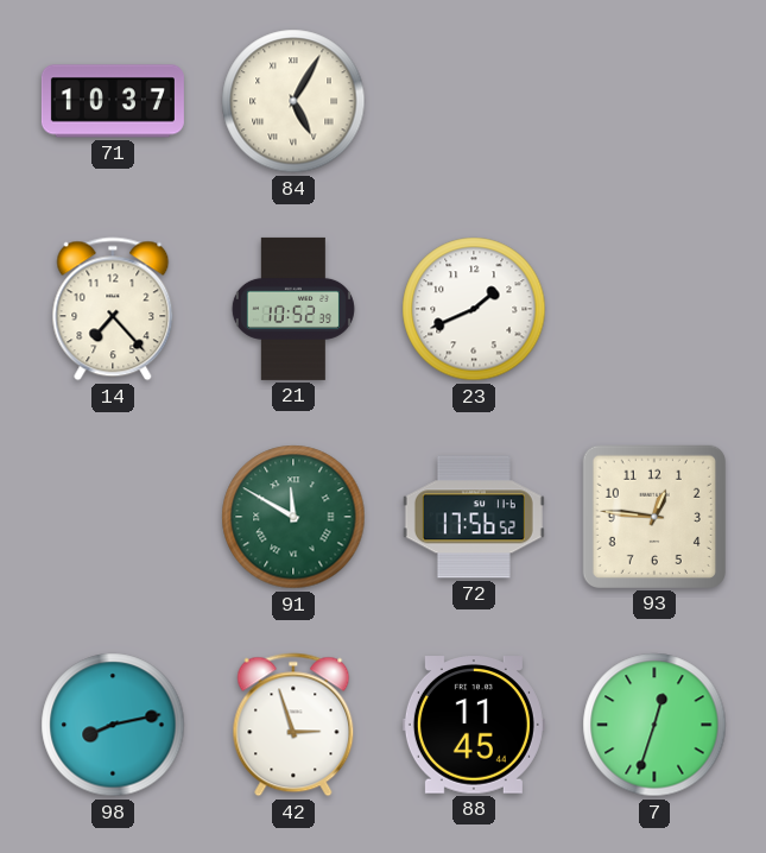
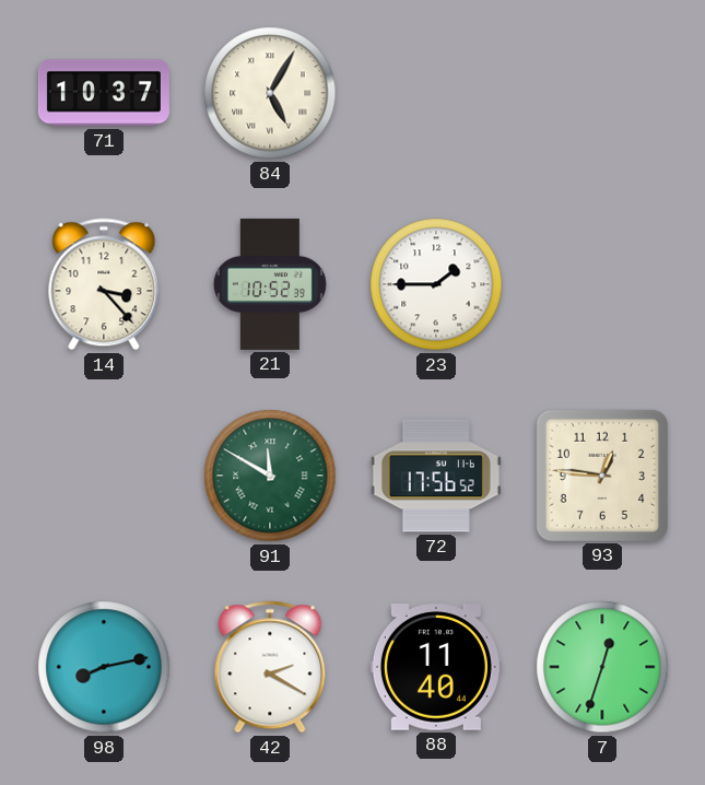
14: 7:23 -> 3:23 (104, 284)
23: 1:41 -> 1:45 (436, 284)
42: 2:57 -> 2:20 (270, 667)
88: 11:45 -> 11:40 (436, 667)
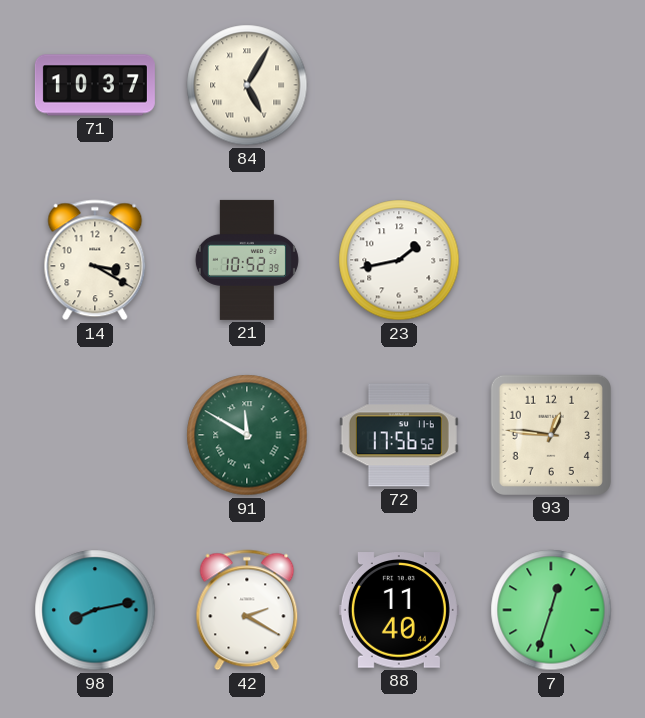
14: 3:23 -> 3:20 (95, 260)
23: 1:45 -> 1:43 (399, 260)
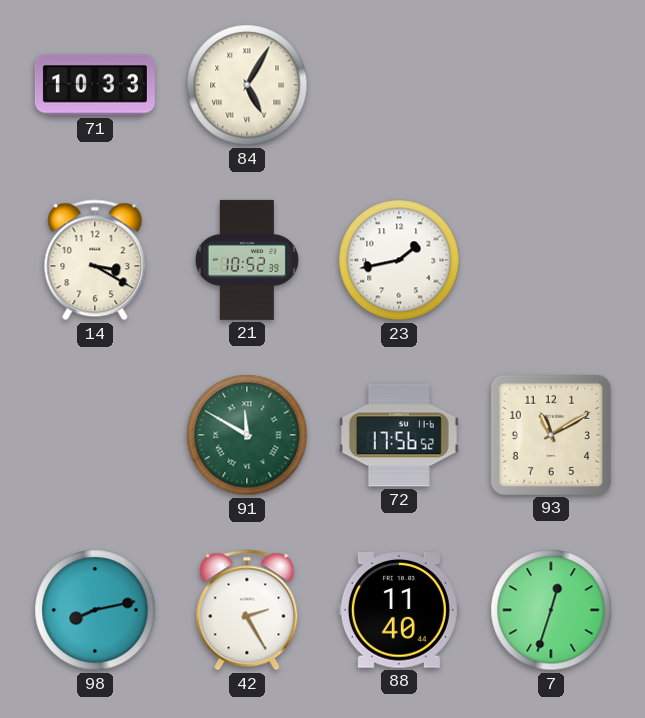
71: 10:37 -> 10:33 (95, 85)
93: 12:46 -> 11:10 (551, 435)
42: 2:20 -> 2:25 (247, 610)
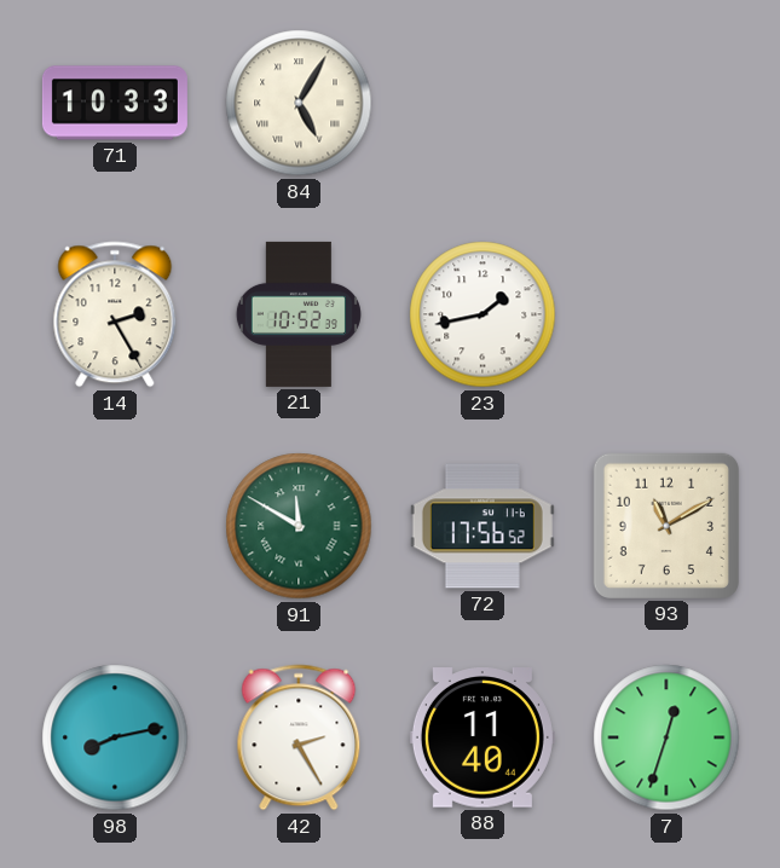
14: 3:20 -> 2:25 (115, 314)
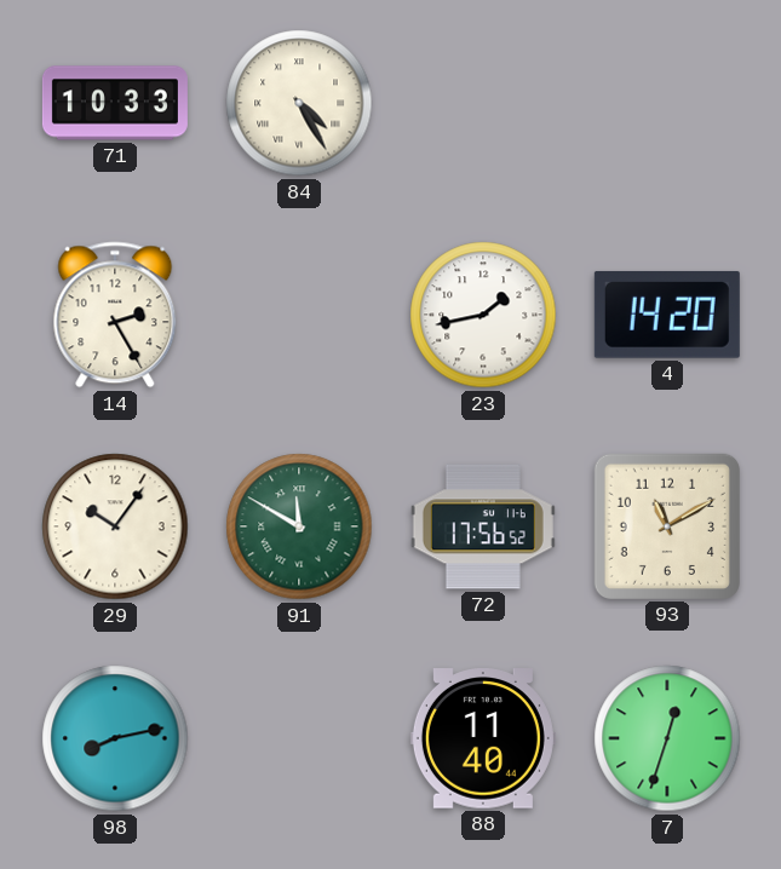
84: 5:05 -> 4:25 (299, 103)
21: 10:52 -> none (299, 314)
4: none -> 14:20 (667, 315)
29: none -> 10:06 (115, 526)
42: 2:25 -> none (299, 737)
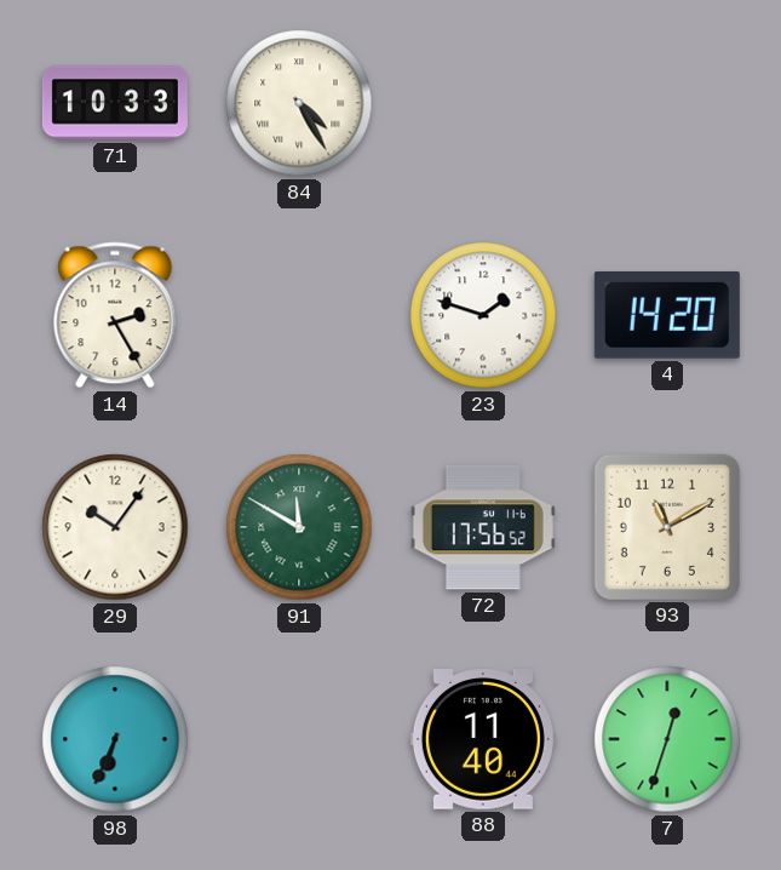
23: 1:43 -> 1:48 (483, 315)
98: 8:13 -> 6:34 (115, 739)
